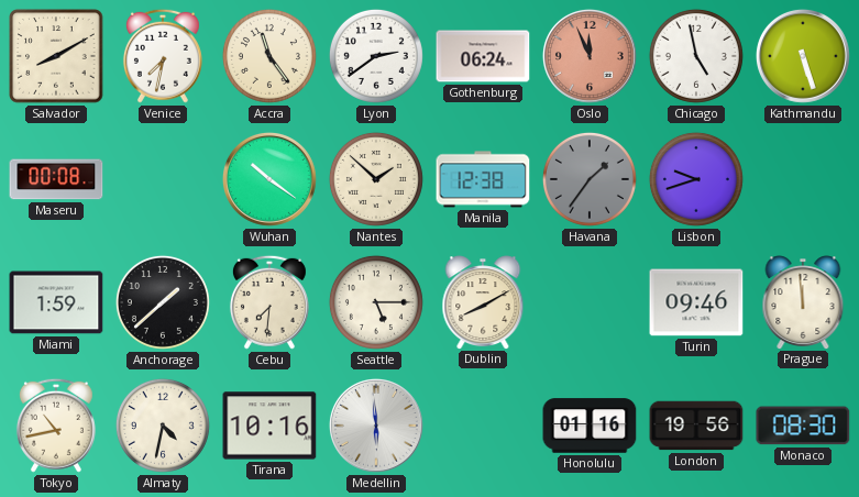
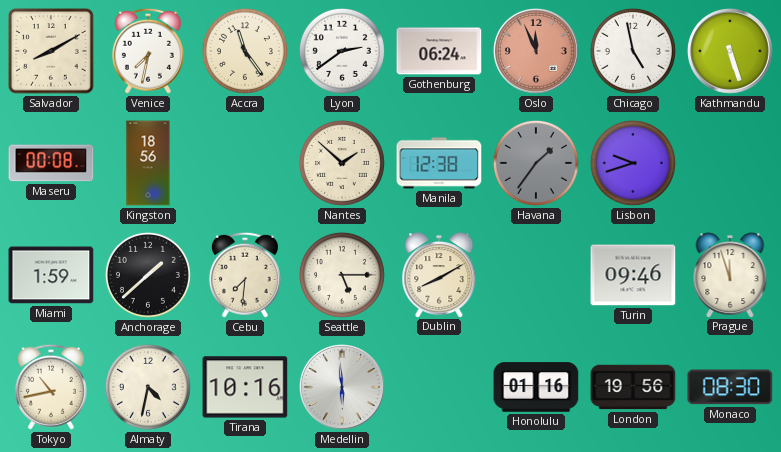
Kingston: none -> 18:56 (148, 163)
Wuhan: 10:21 -> none (269, 179)
Prague: 11:59 -> 11:57 (730, 275)
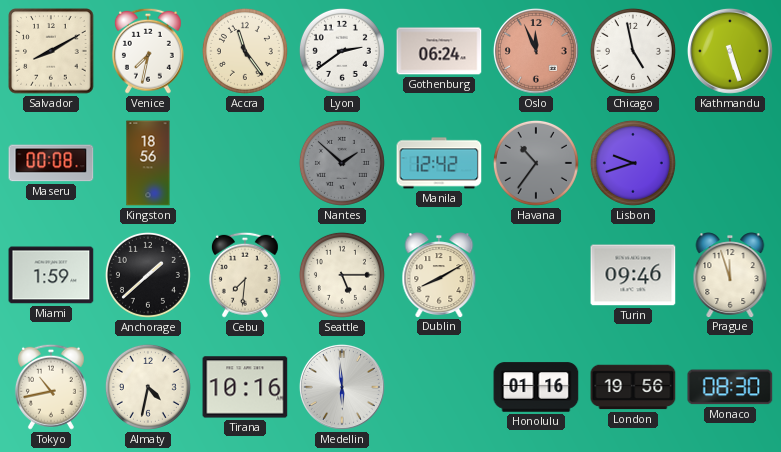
Nantes dial: cream -> grey (342, 163)
Manila: 12:38 -> 12:42 (439, 163)
Havana: 1:36 -> 10:36 (536, 163)
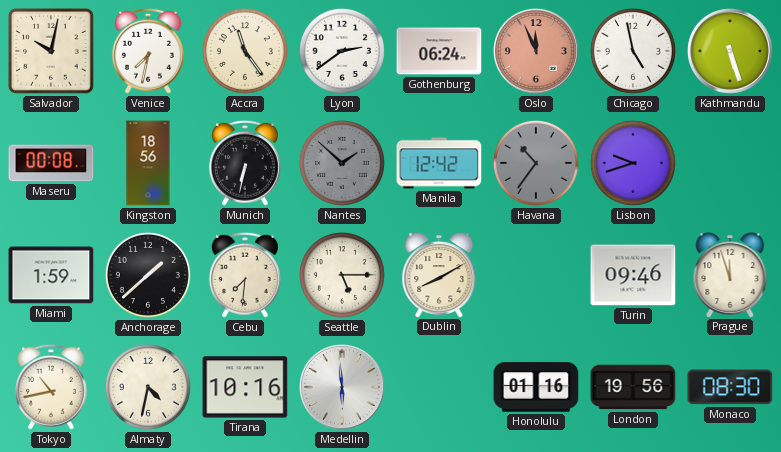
Salvador: 8:10 -> 10:02 (51, 51)
Munich: none -> 6:32 (245, 163)
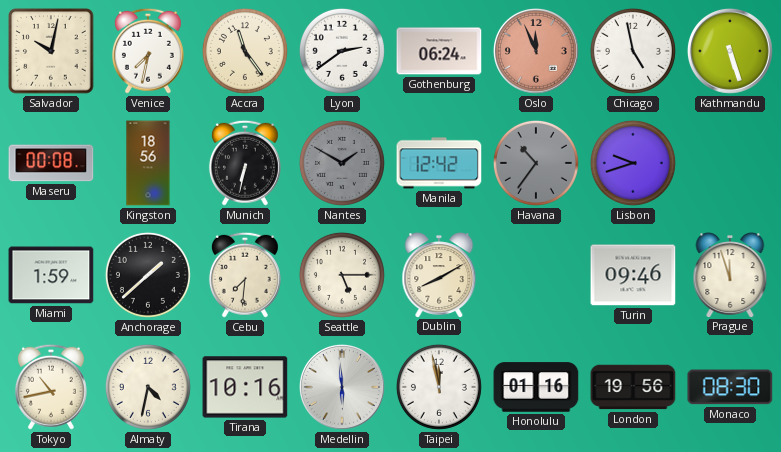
Nantes: 1:52 -> 1:50 (342, 163)
Taipei: none -> 11:58 (439, 387)
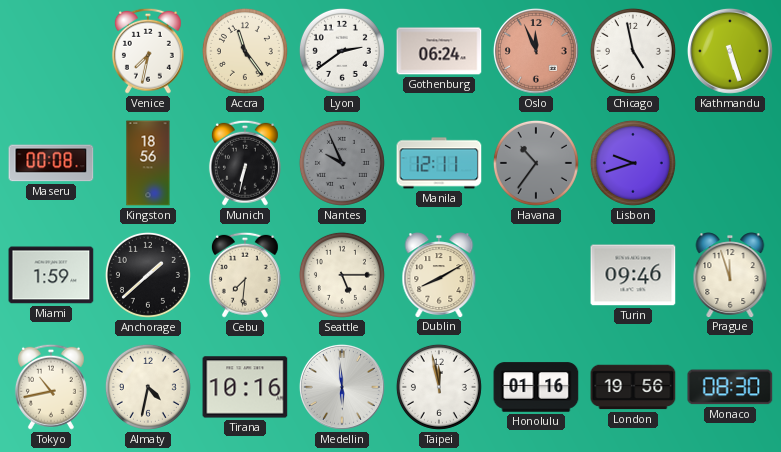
Salvador: 10:02 -> none (51, 51)
Nantes: 1:50 -> 9:56 (342, 163)
Manila: 12:42 -> 12:11 (439, 163)
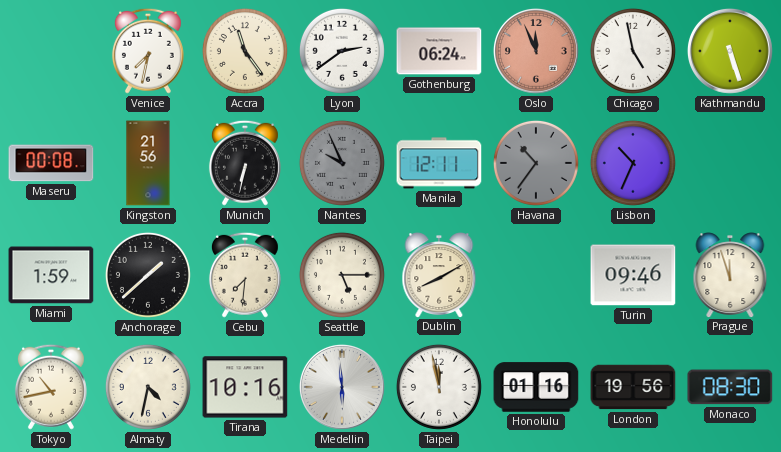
Kingston: 18:56 -> 21:56 (148, 163)
Lisbon: 9:42 -> 10:34 (633, 163)
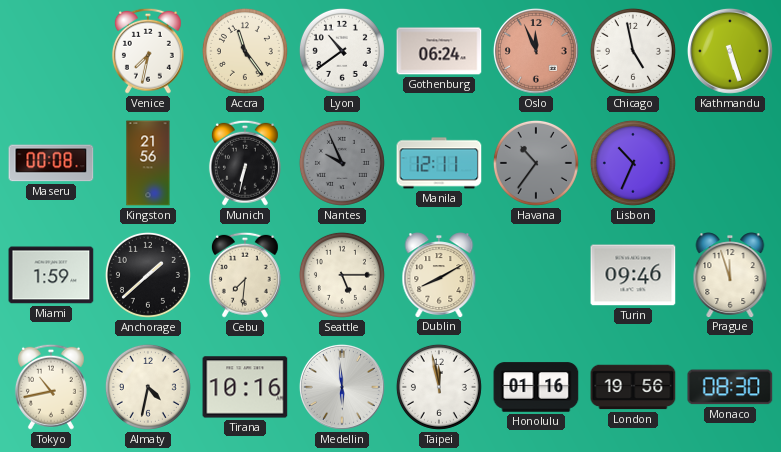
Lyon: 2:39 -> 10:39 (342, 51)
